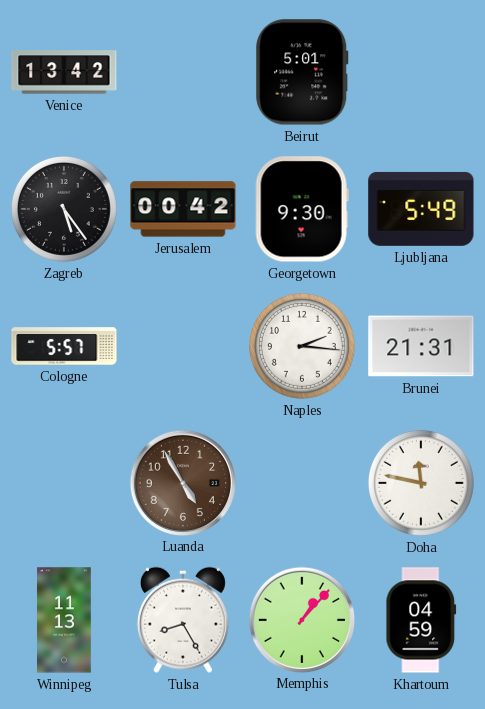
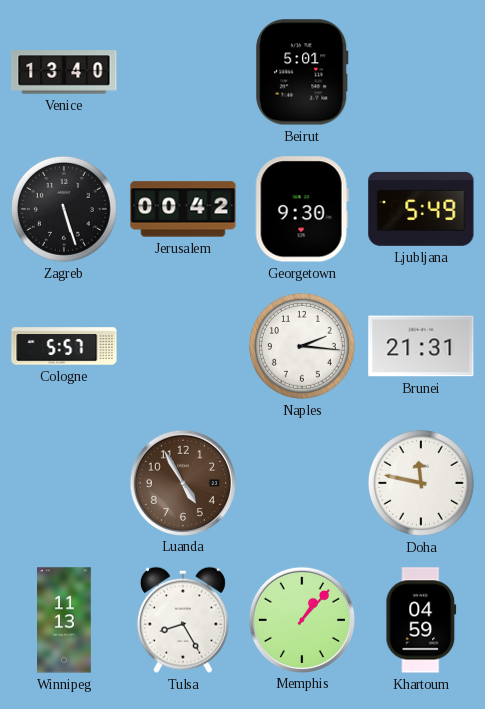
Venice: 13:42 -> 13:40 (64, 72)
Zagreb: 5:24 -> 5:27 (64, 209)
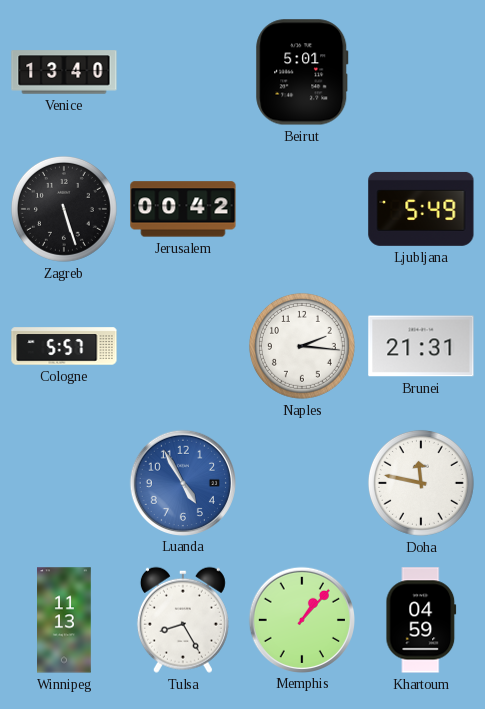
Georgetown: 9:30 -> none (302, 209)
Luanda dial: brown -> blue (182, 482)
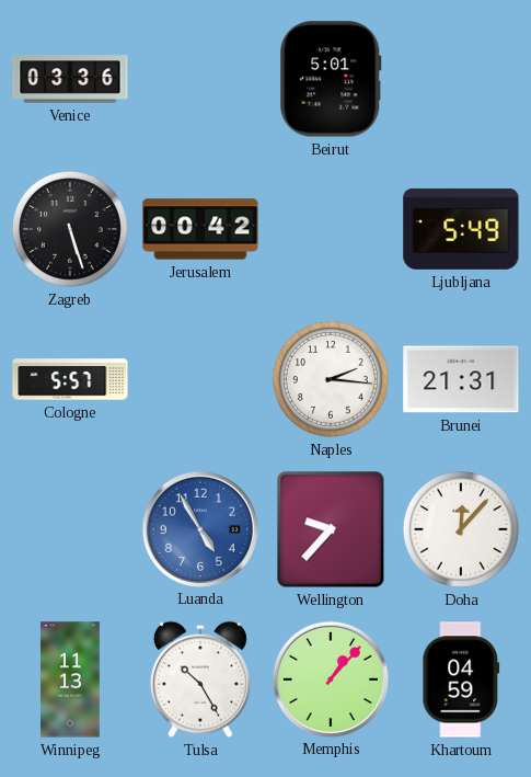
Venice: 13:40 -> 03:36 (70, 79)
Wellington: none -> 9:37 (331, 529)
Doha: 11:47 -> 12:07 (461, 529)
Tulsa: 8:25 -> 10:25 (200, 679)
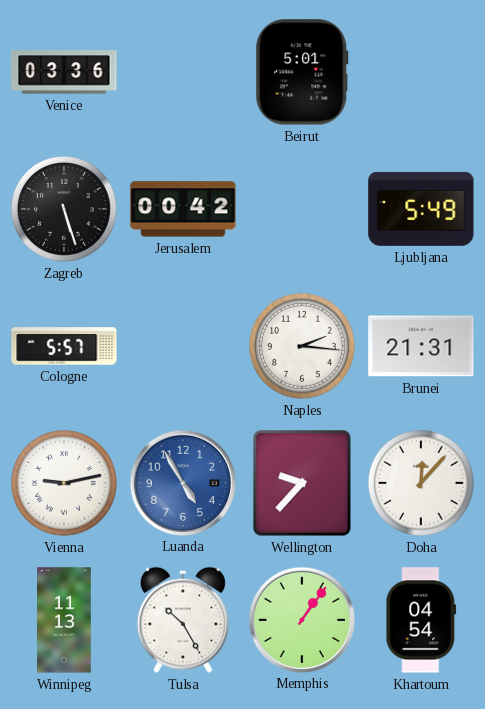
Vienna: none -> 9:13 (64, 483)
Memphis: 1:07 -> 1:06 (301, 619)
Khartoum: 04:59 -> 04:54 (421, 620)
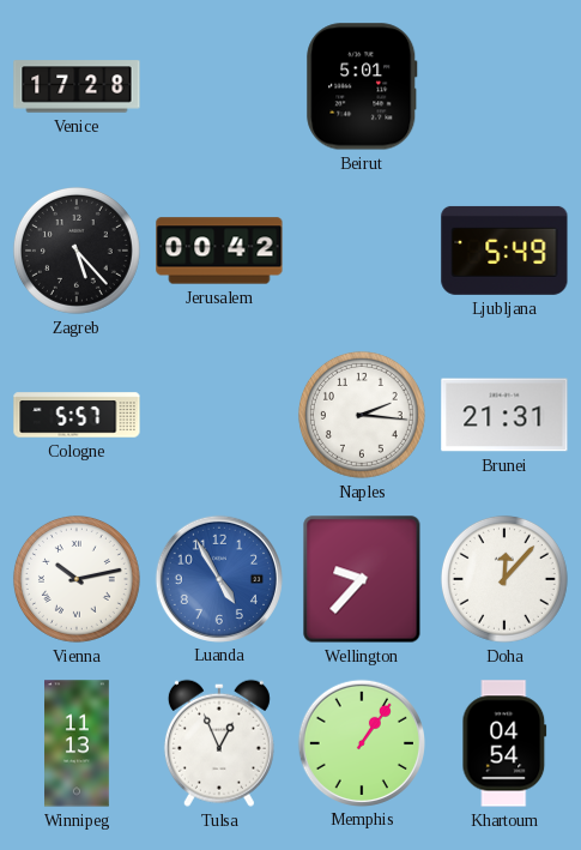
Venice: 03:36 -> 17:28 (77, 86)
Zagreb: 5:27 -> 5:23 (77, 251)
Vienna: 9:13 -> 10:13 (77, 579)
Tulsa: 10:25 -> 12:56 (219, 743)
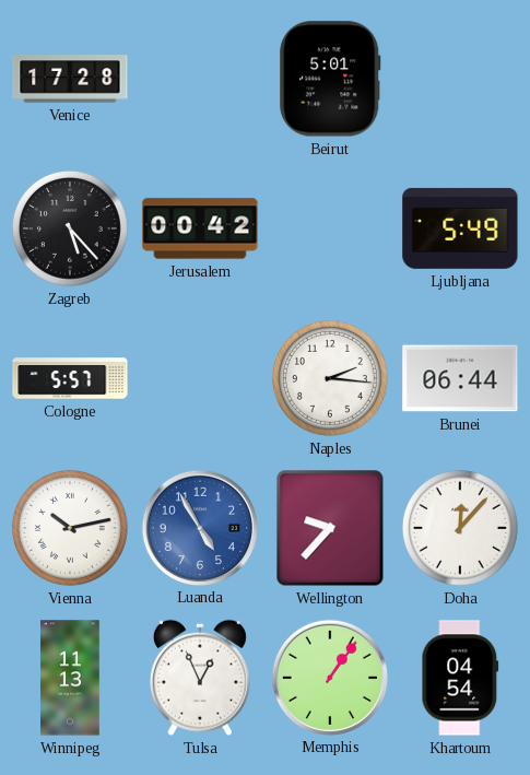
Brunei: 21:31 -> 06:44 (460, 378)
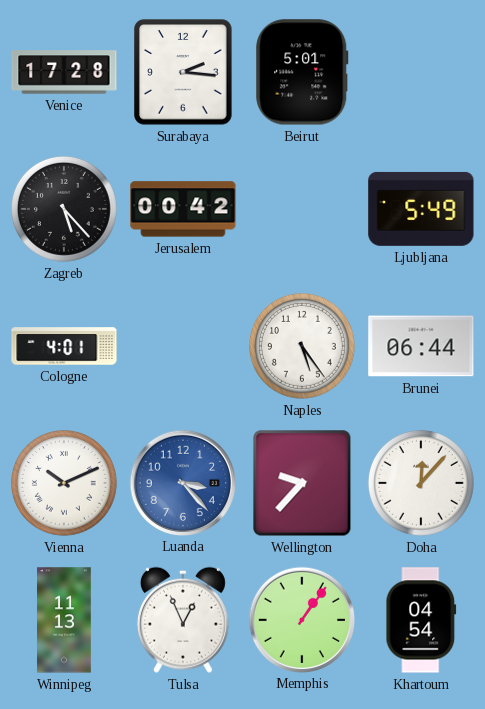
Surabaya: none -> 2:16 (183, 72)
Cologne: 5:57 -> 4:01 (64, 346)
Naples: 2:16 -> 5:24 (302, 346)
Vienna: 10:13 -> 10:11 (64, 483)
Luanda: 4:55 -> 3:23 (182, 482)
